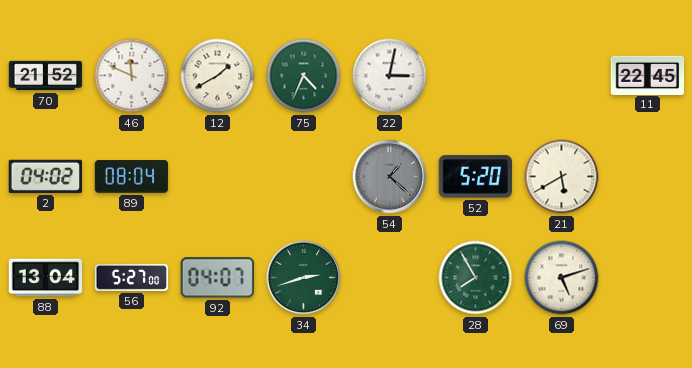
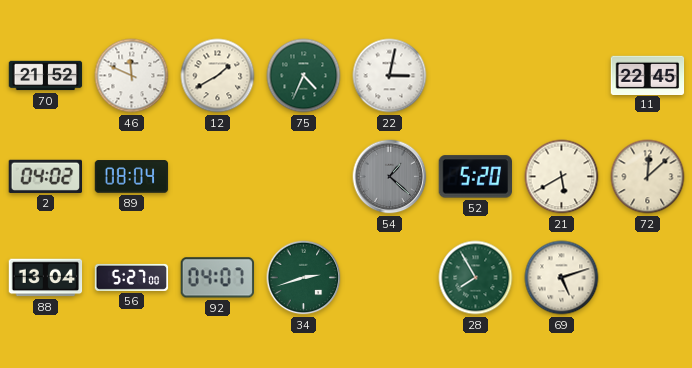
72: none -> 12:08 (648, 177)
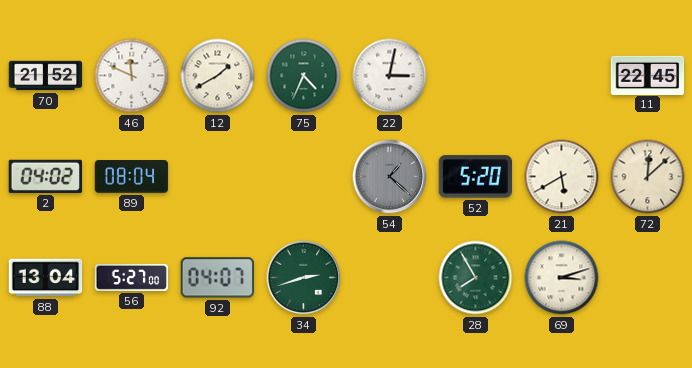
69: 5:12 -> 3:12 (562, 278)
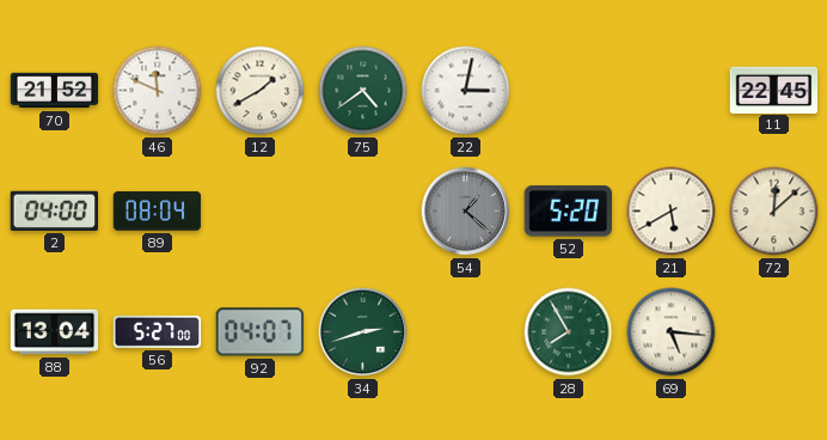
75: 4:34 -> 4:39 (363, 91)
2: 04:02 -> 04:00 (54, 210)
69: 3:12 -> 5:16 (672, 332)
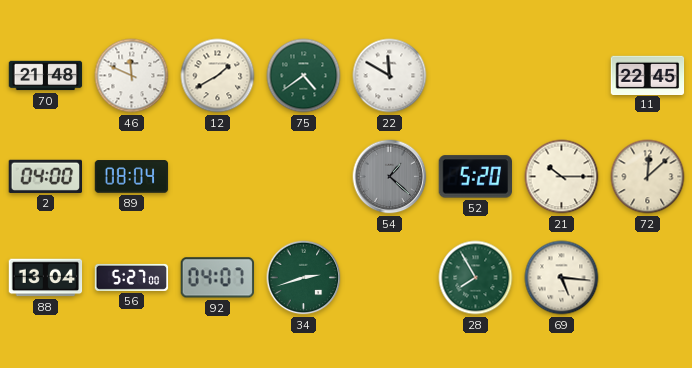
70: 21:52 -> 21:48 (46, 76)
22: 3:02 -> 11:50 (390, 76)
21: 5:40 -> 10:15 (562, 177)
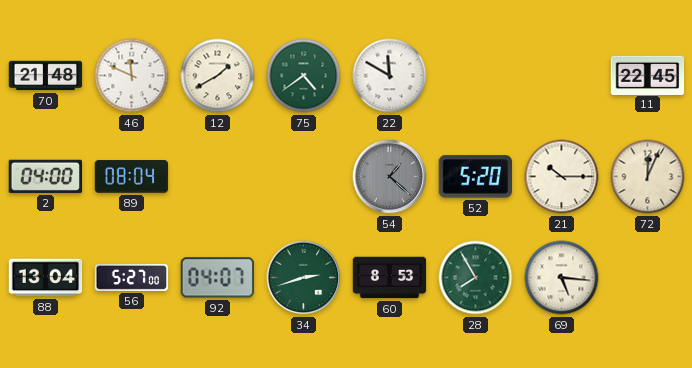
72: 12:08 -> 12:04 (648, 177)
60: none -> 8:53 (390, 278)
